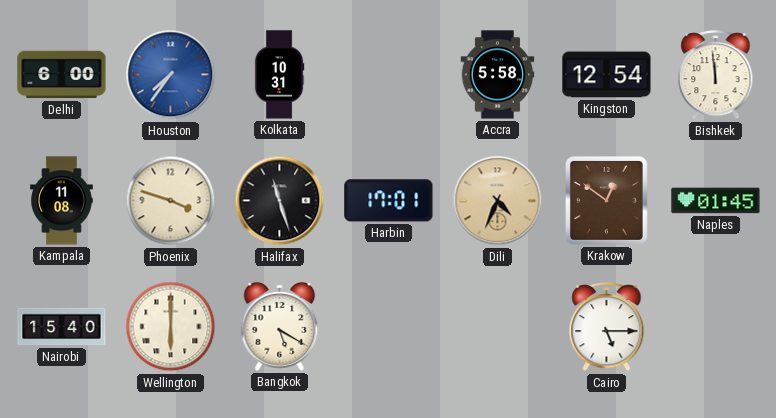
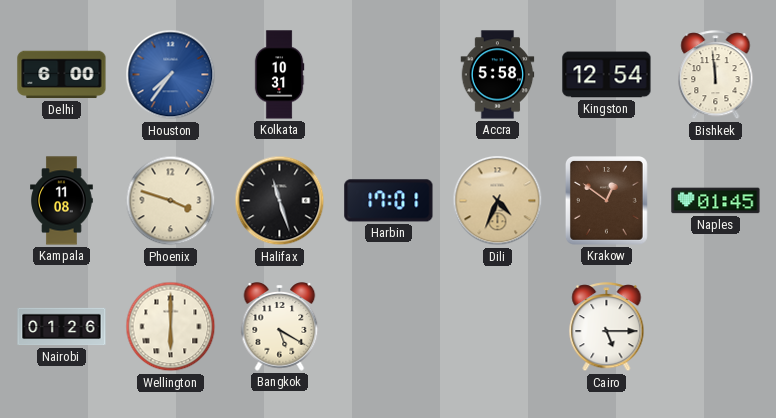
Nairobi: 15:40 -> 01:26 (62, 327)
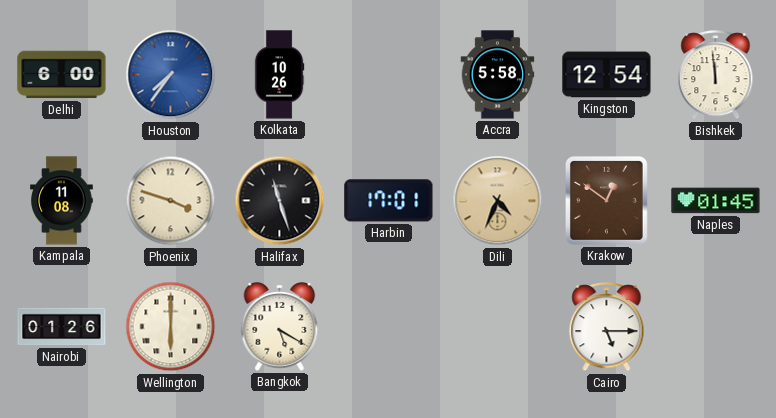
Kolkata: 10:31 -> 10:26 (279, 75)
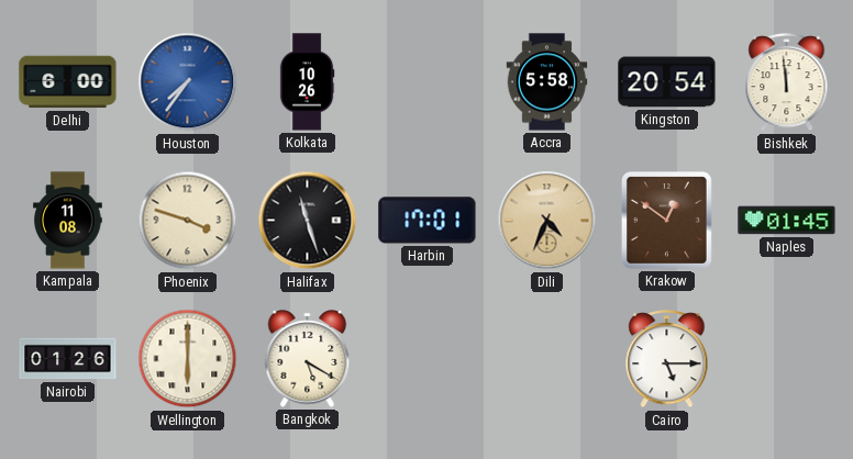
Kingston: 12:54 -> 20:54 (667, 82)
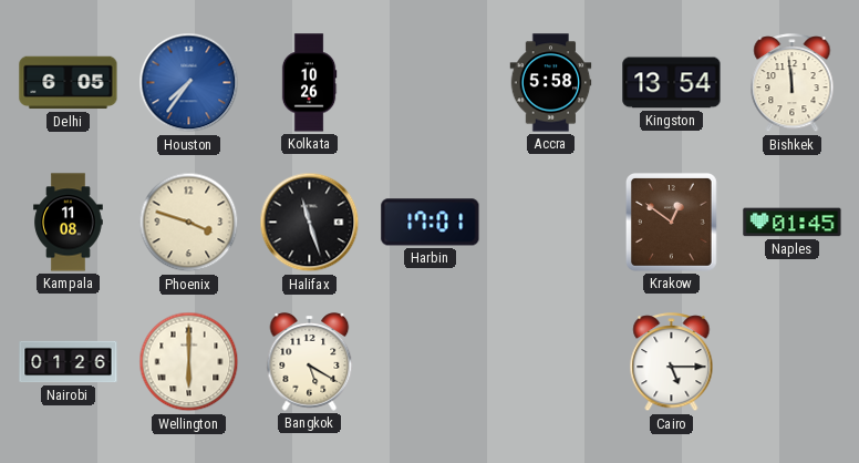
Delhi: 6:00 -> 6:05 (69, 83)
Kingston: 20:54 -> 13:54 (672, 83)
Dili: 4:34 -> none (547, 221)
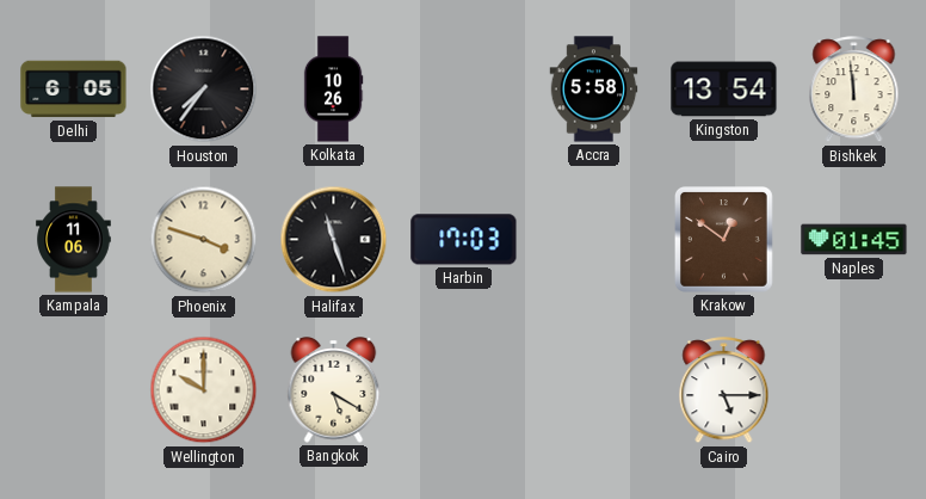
Houston dial: blue -> black (204, 90)
Kampala: 11:08 -> 11:06 (74, 240)
Harbin: 17:01 -> 17:03 (464, 240)
Nairobi: 01:26 -> none (69, 362)
Wellington: 6:00 -> 10:00 (204, 390)
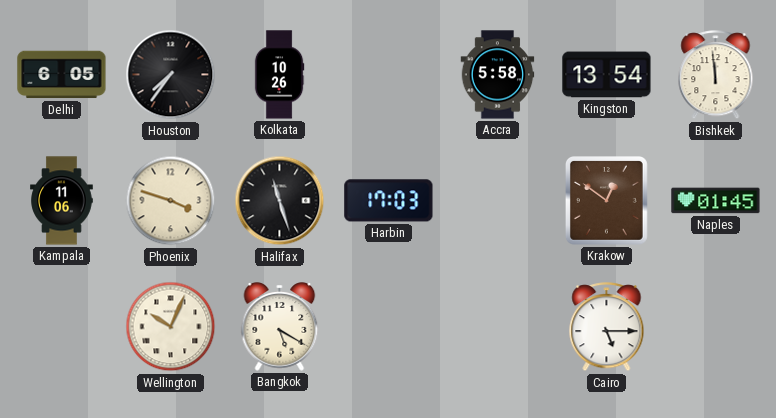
Wellington: 10:00 -> 10:04 (171, 327)
